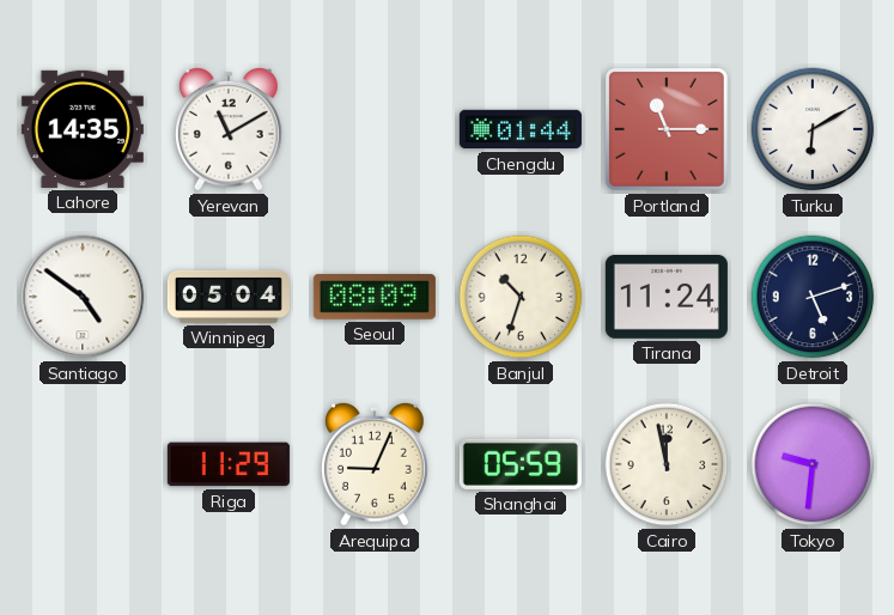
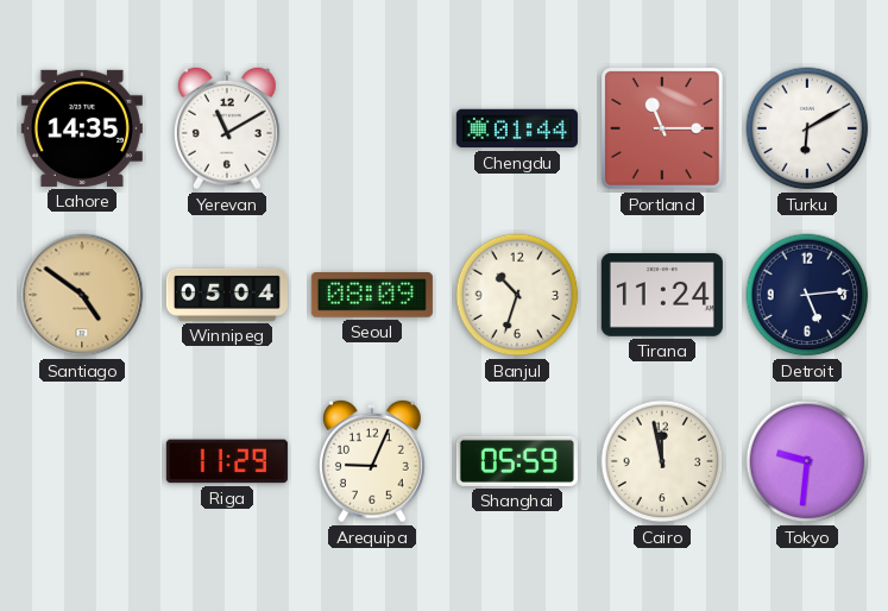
Santiago dial: white -> champagne (82, 295)
Detroit: 5:12 -> 5:14 (807, 295)
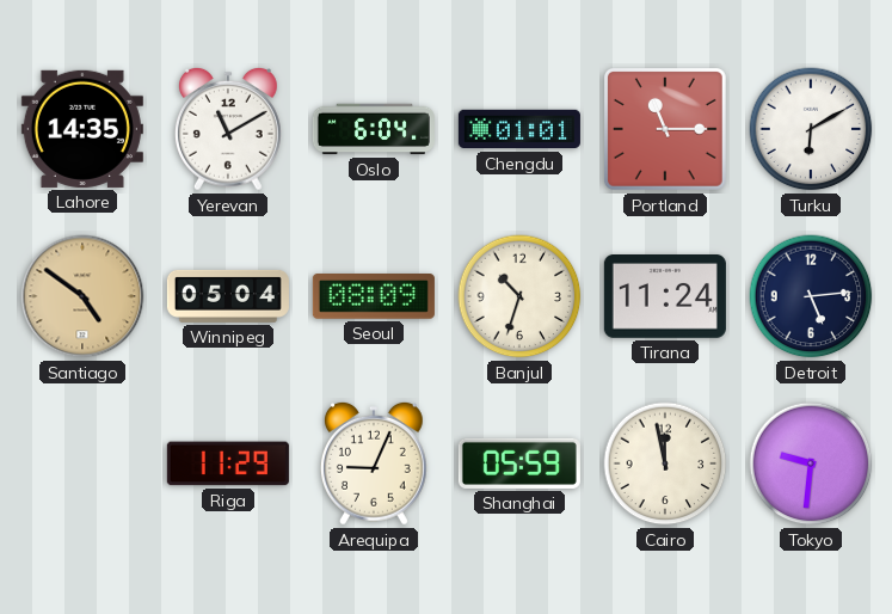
Oslo: none -> 6:04 (374, 129)
Chengdu: 01:44 -> 01:01 (519, 129)
